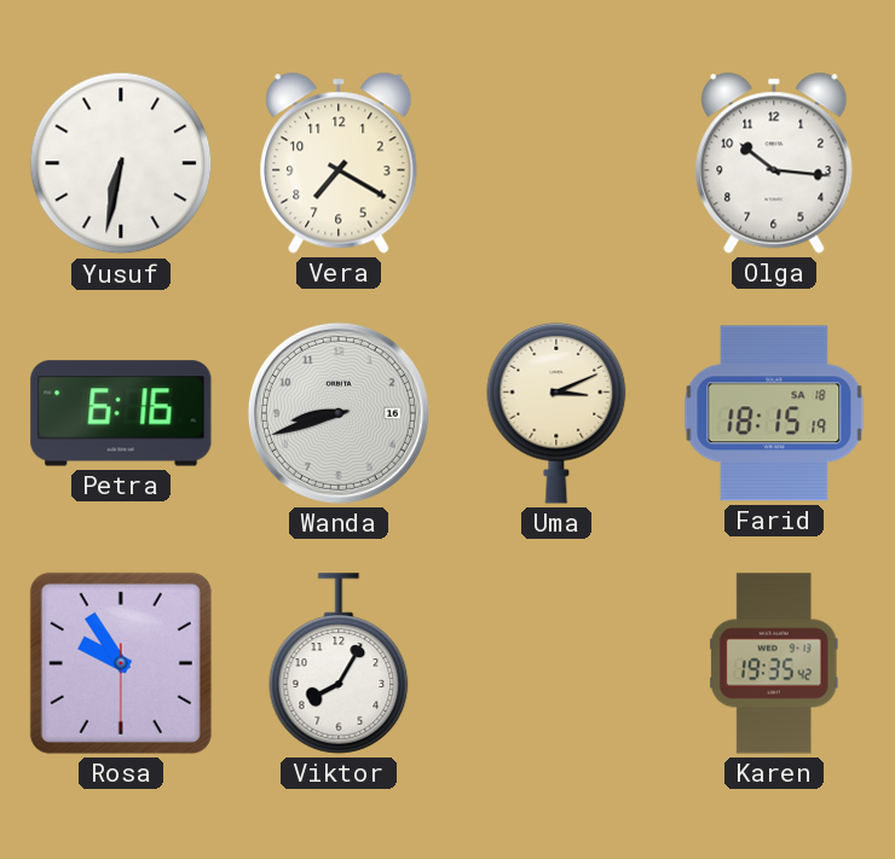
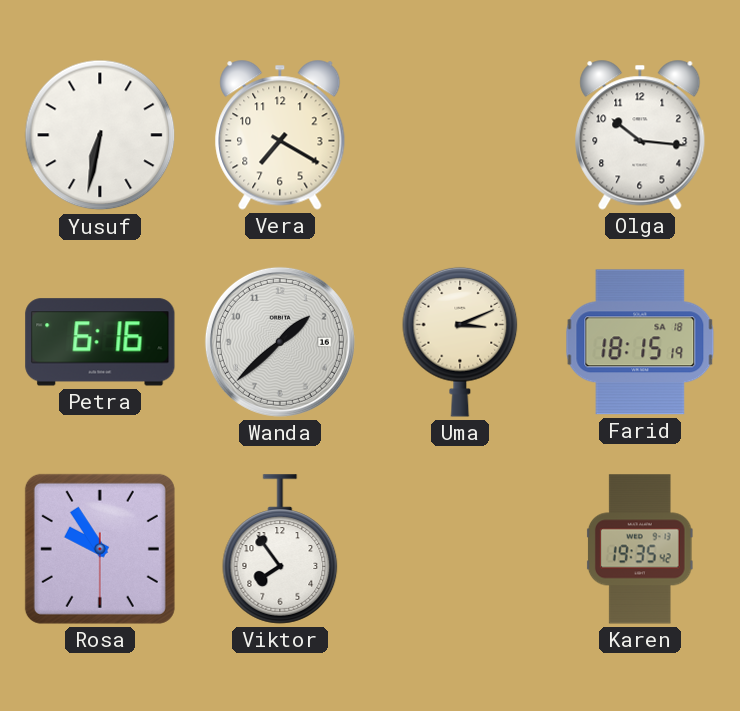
Wanda: 8:42 -> 1:38 (280, 342)
Viktor: 8:05 -> 7:54 (280, 549)
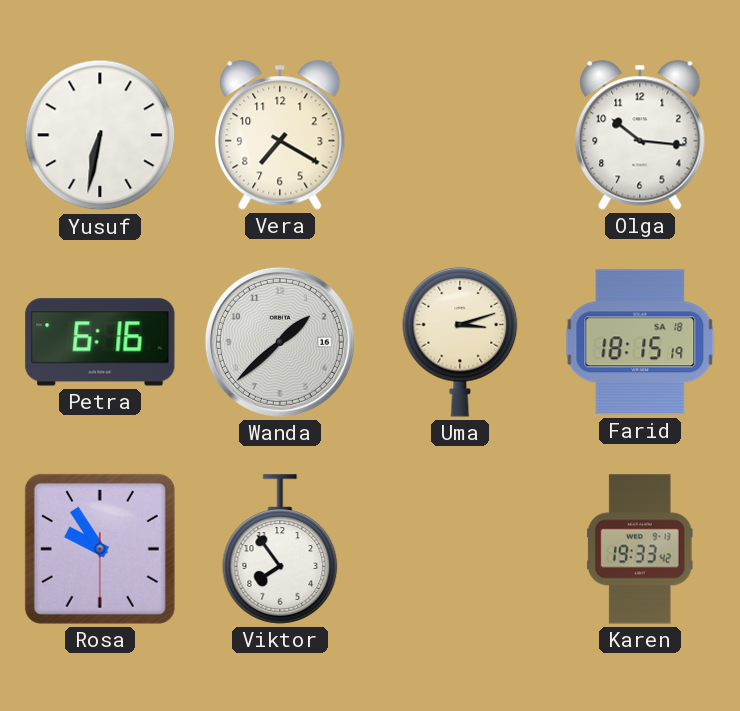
Uma: 3:11 -> 3:12 (460, 342)
Karen: 19:35 -> 19:33 (640, 549)
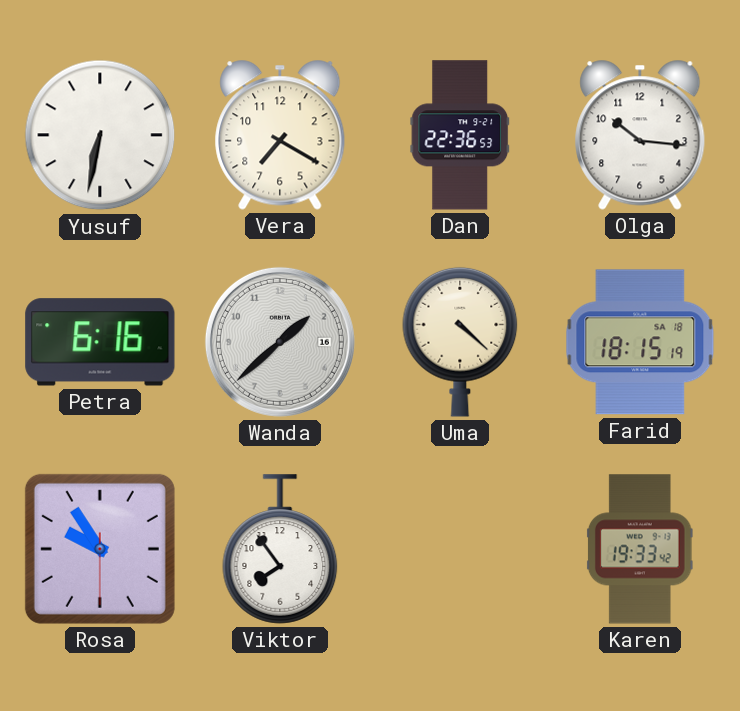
Dan: none -> 22:36 (460, 135)
Uma: 3:12 -> 4:22 (460, 342)
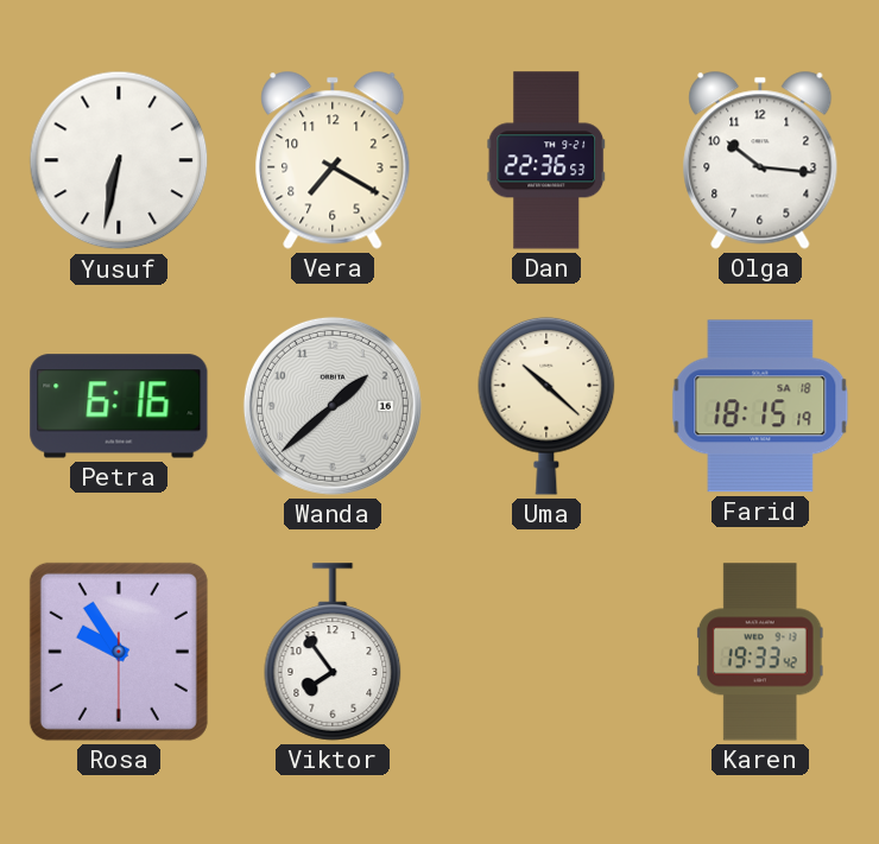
Uma: 4:22 -> 10:22 (546, 406)
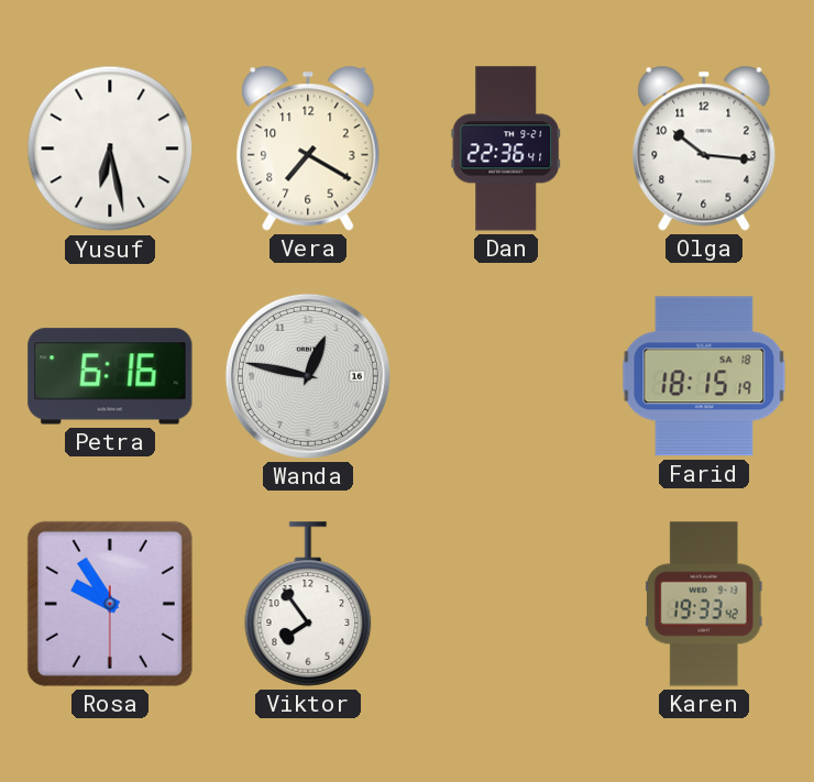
Yusuf: 6:32 -> 6:28 (110, 148)
Dan: 22:36:53 -> 22:36:41 (506, 148)
Wanda: 1:38 -> 12:47 (308, 376)
Uma: 10:22 -> none (546, 406)
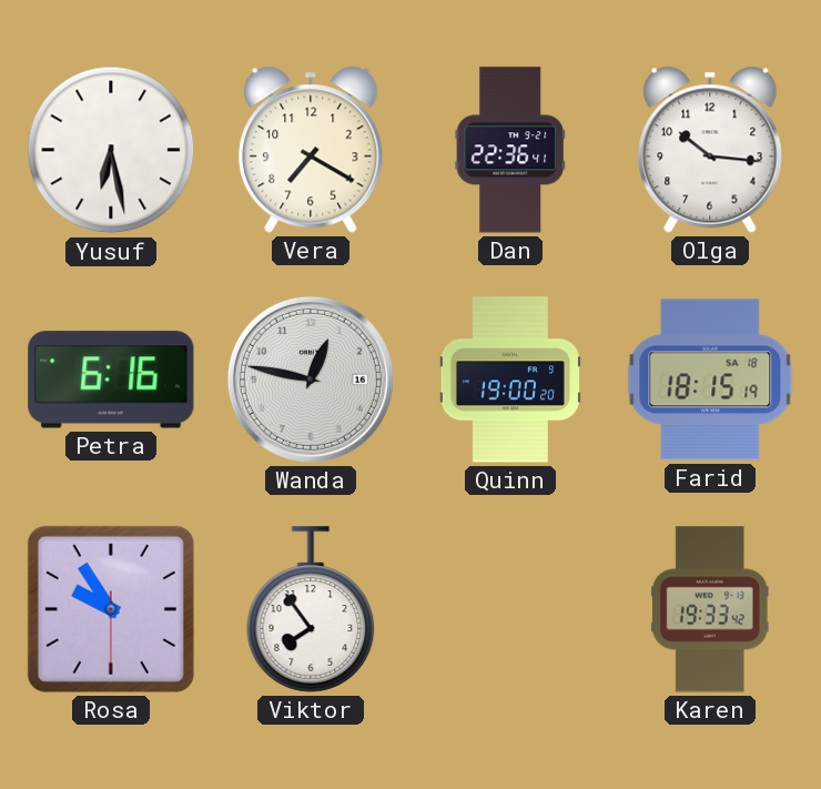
Quinn: none -> 19:00 (510, 380)
